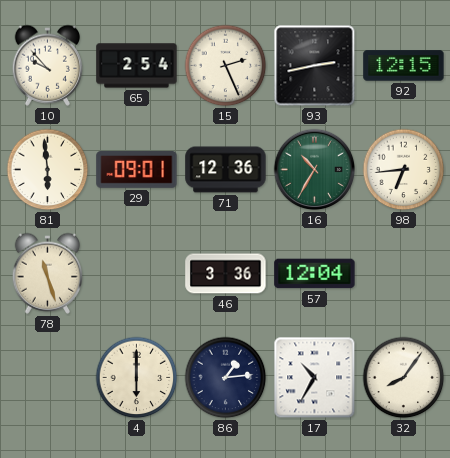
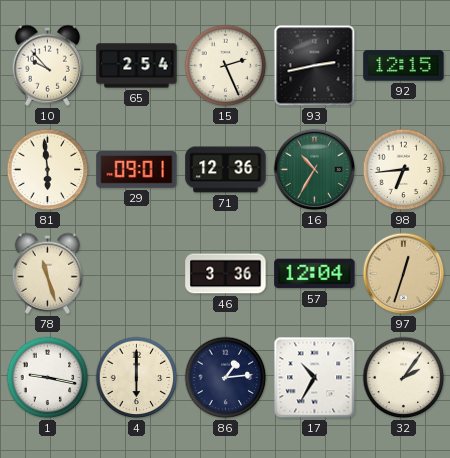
97: none -> 12:33 (404, 274)
1: none -> 9:17 (48, 378)
32: 8:06 -> 2:06 (404, 378)
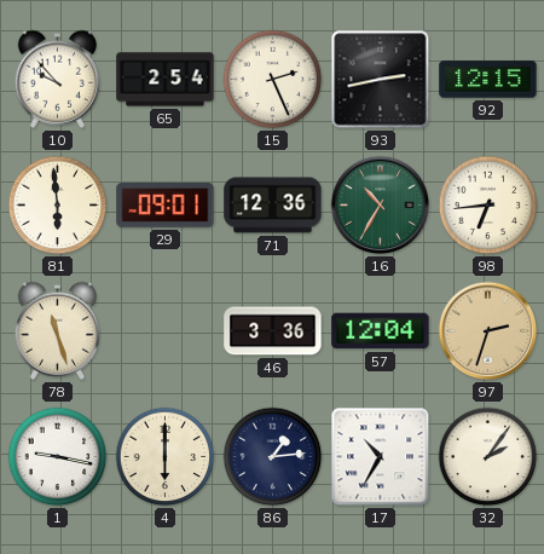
97: 12:33 -> 2:33 (488, 331)
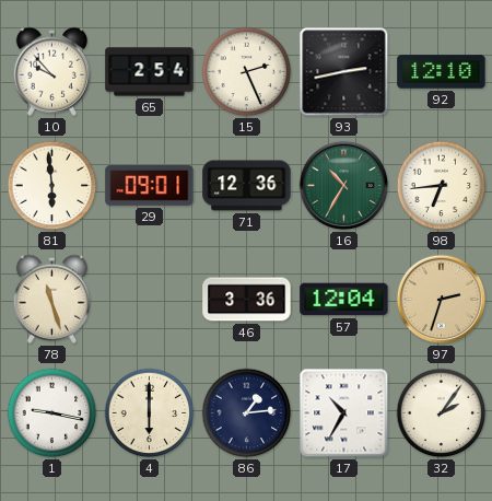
92: 12:15 -> 12:10 (442, 72)
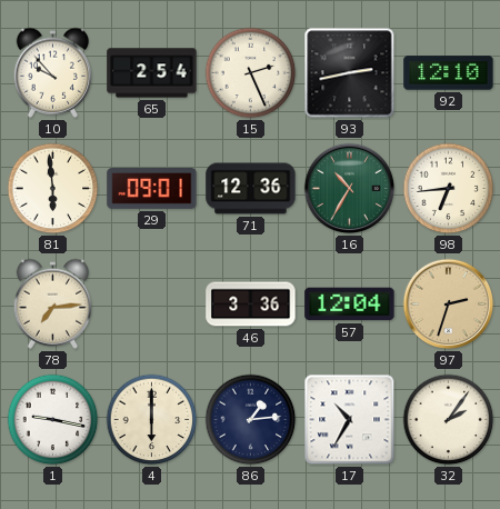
78: 11:27 -> 7:14 (53, 303)
